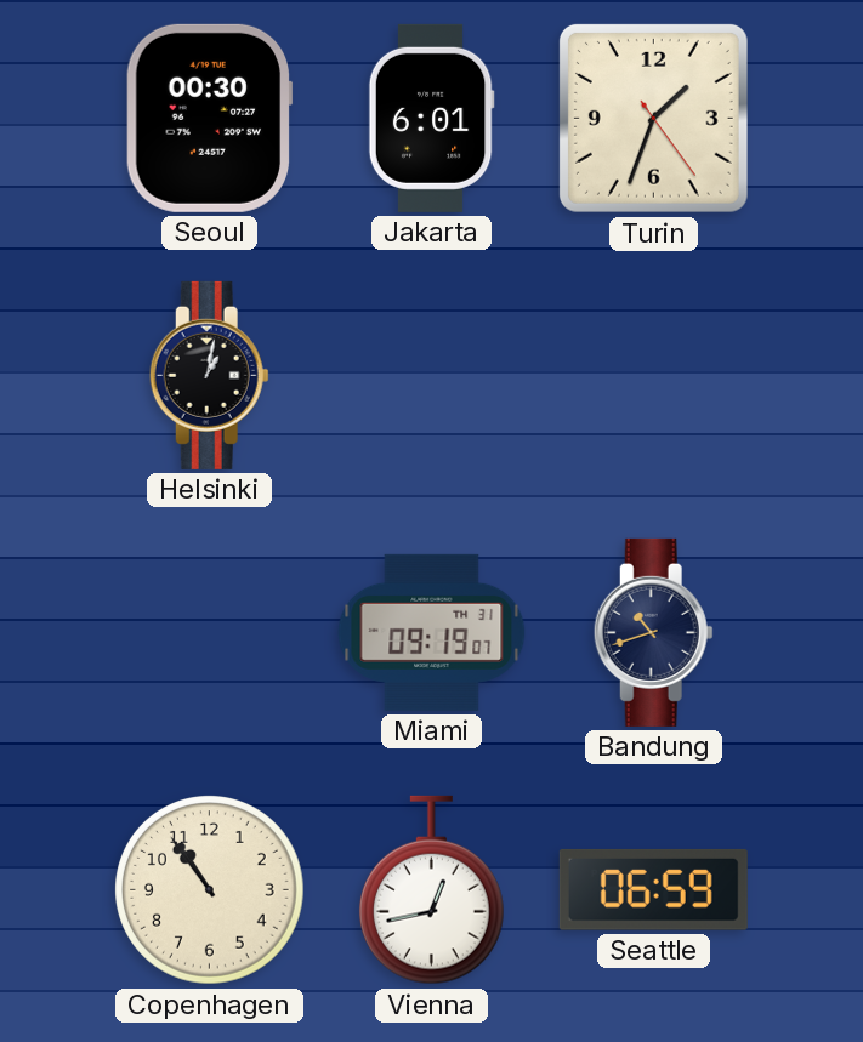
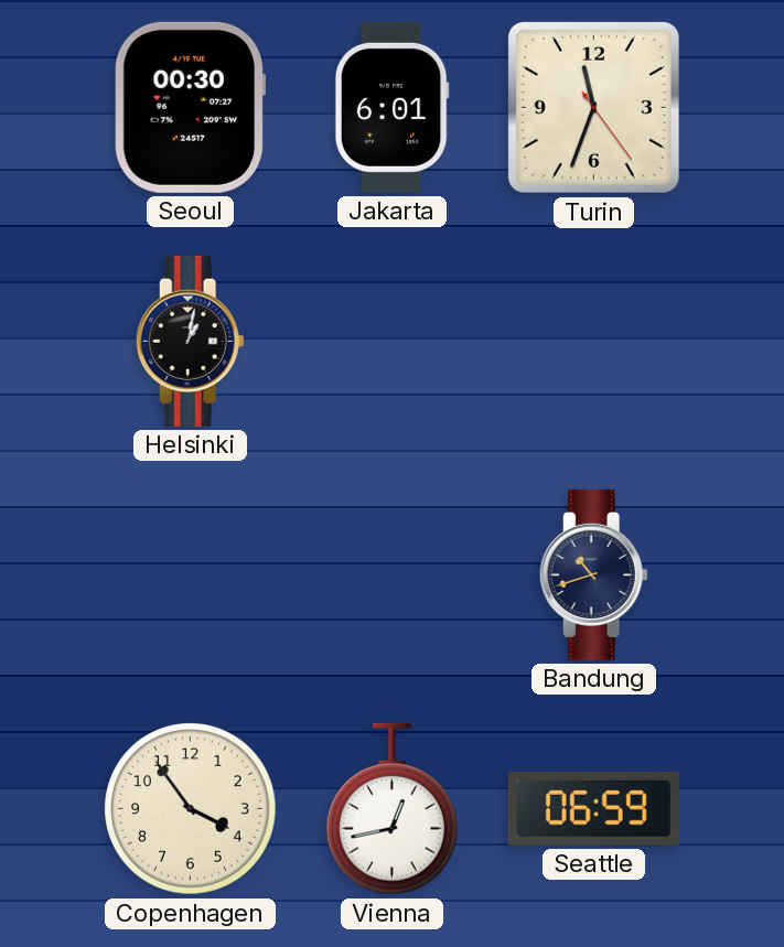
Turin: 1:33 -> 11:33 (593, 107)
Miami: 09:19 -> none (432, 632)
Copenhagen: 10:54 -> 3:54 (191, 809)
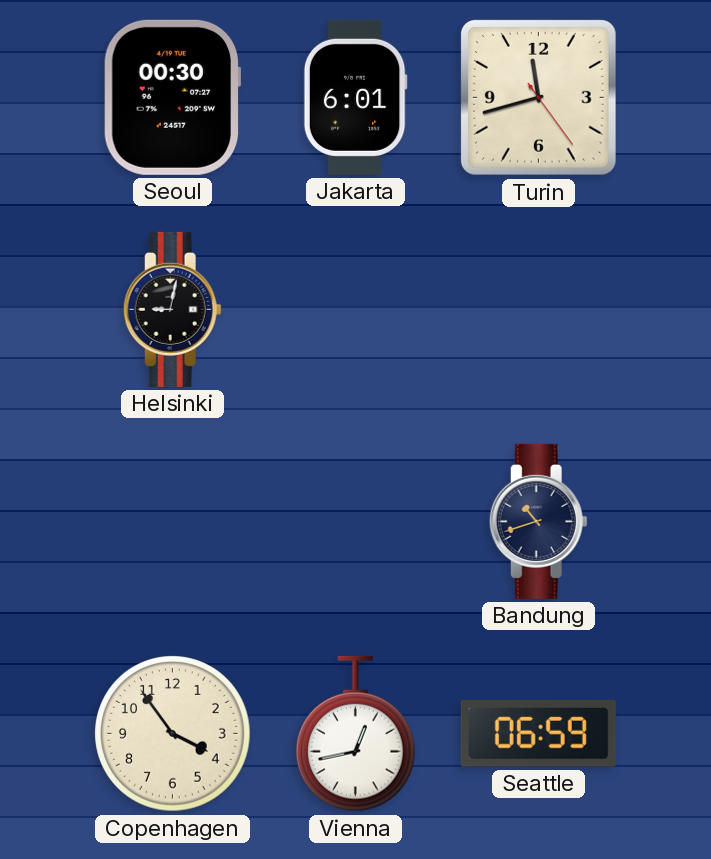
Turin: 11:33 -> 11:42 (538, 97)
Helsinki: 1:02 -> 9:02 (172, 309)
